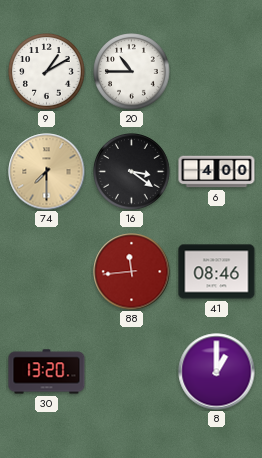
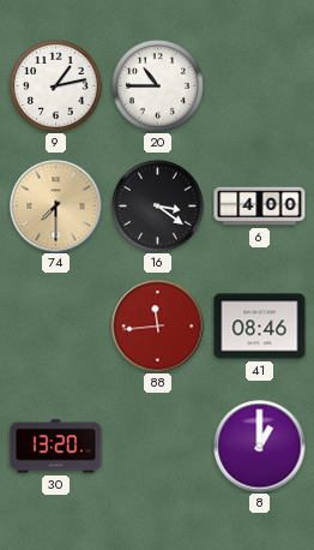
9: 1:10 -> 1:13 (56, 86)
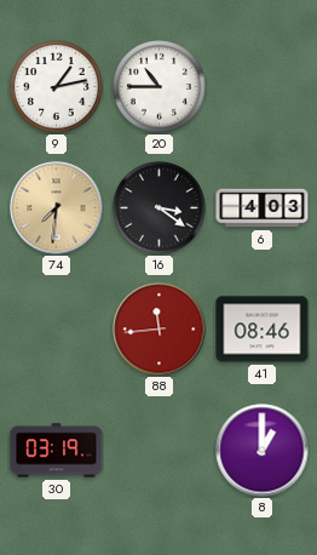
74: 7:30 -> 7:31 (57, 208)
6: 4:00 -> 4:03 (263, 208)
30: 13:20 -> 03:19 (57, 451)
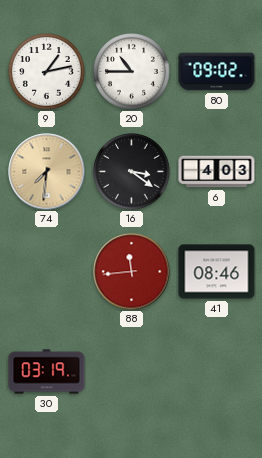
80: none -> 09:02 (217, 72)
8: 1:00 -> none (263, 451)
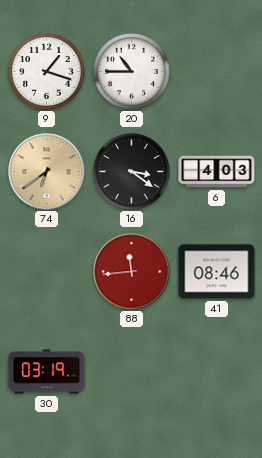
9: 1:13 -> 1:18 (47, 72)
80: 09:02 -> none (217, 72)
74: 7:31 -> 6:39 (47, 172)
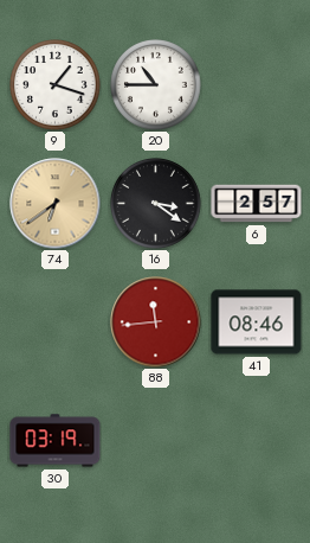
6: 4:03 -> 2:57 (257, 204)
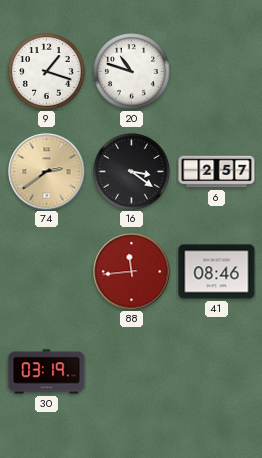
20: 10:45 -> 10:48 (132, 72)
74: 6:39 -> 2:39 (47, 172)
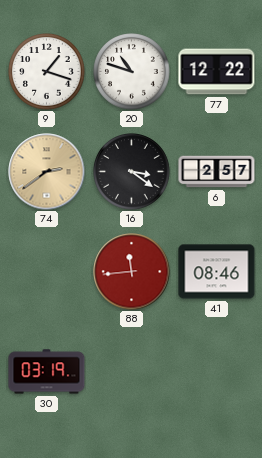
77: none -> 12:22 (217, 72)
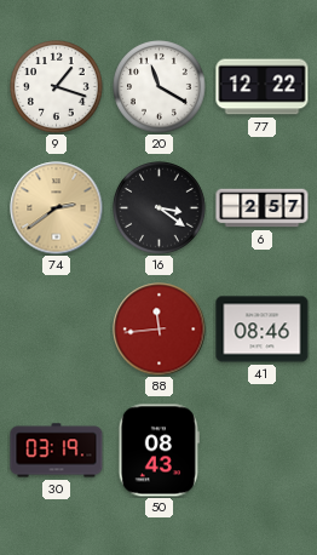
20: 10:48 -> 11:20 (160, 87)
50: none -> 08:43 (158, 451)
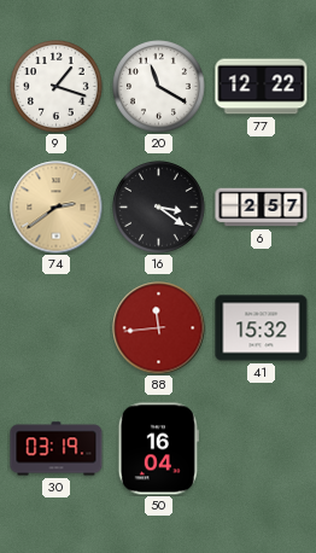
41: 08:46 -> 15:32 (262, 328)
50: 08:43 -> 16:04 (158, 449)
